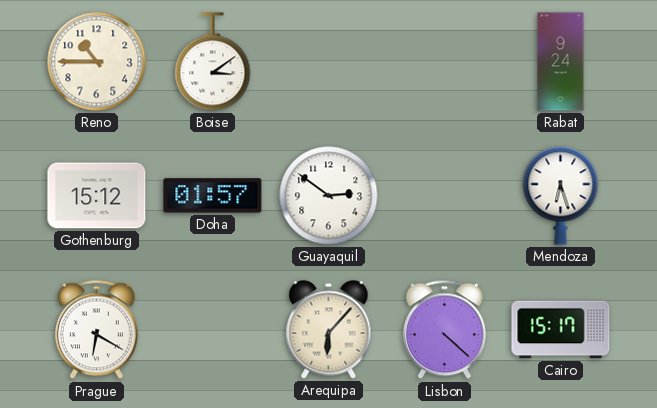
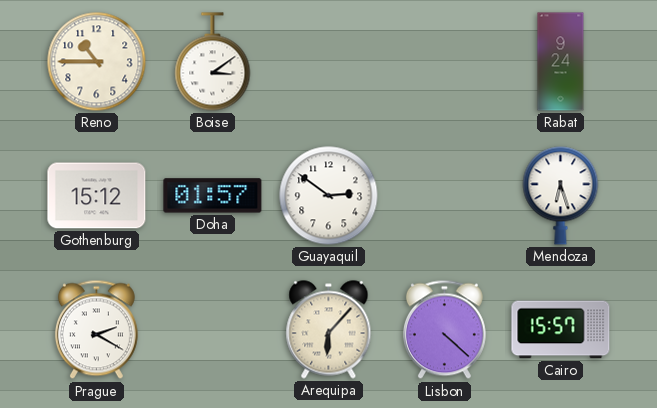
Prague: 6:20 -> 2:20 (96, 330)
Cairo: 15:17 -> 15:57 (561, 330)
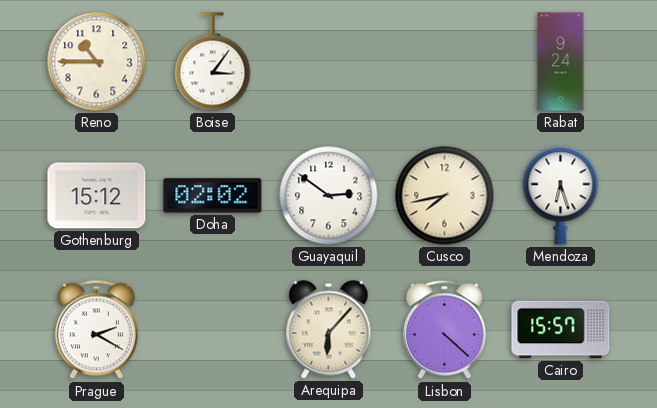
Boise: 3:09 -> 3:06 (213, 62)
Doha: 01:57 -> 02:02 (213, 196)
Cusco: none -> 7:43 (445, 196)
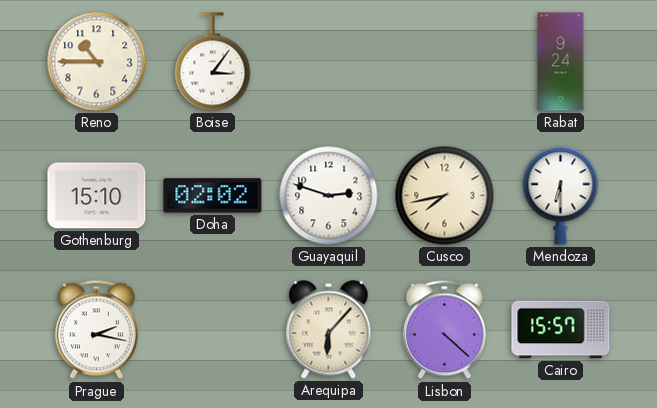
Gothenburg: 15:12 -> 15:10 (97, 196)
Guayaquil: 2:51 -> 2:48 (329, 196)
Mendoza: 6:27 -> 6:30 (561, 196)
Prague: 2:20 -> 2:17 (96, 330)
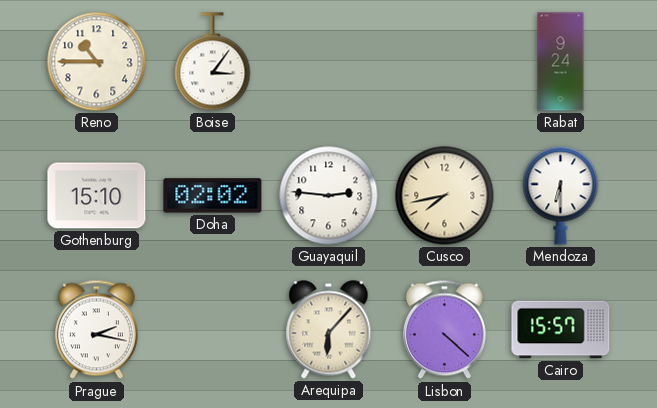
Guayaquil: 2:48 -> 2:46 (329, 196)
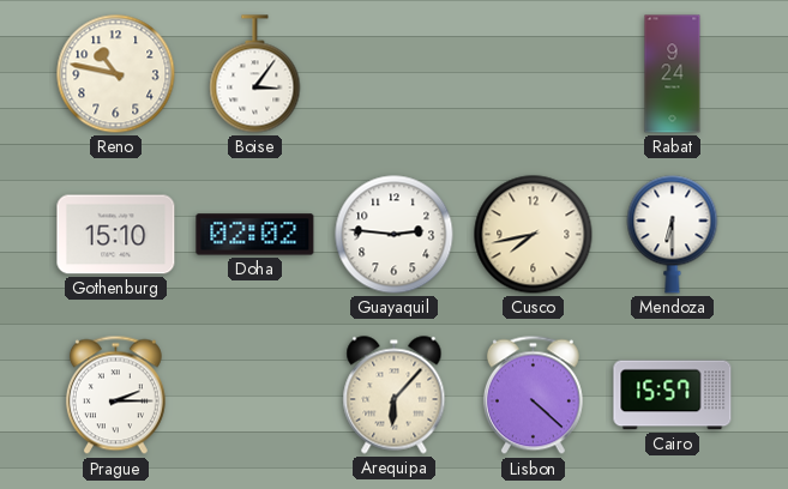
Reno: 10:45 -> 10:47 (116, 74)
Prague: 2:17 -> 2:15 (115, 396)
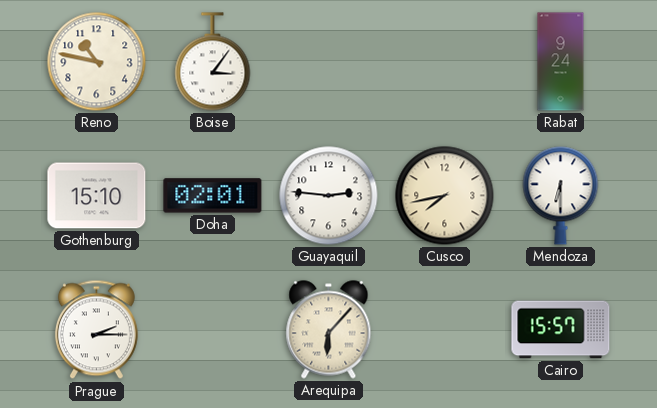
Doha: 02:02 -> 02:01 (213, 196)
Lisbon: 4:22 -> none (533, 396)
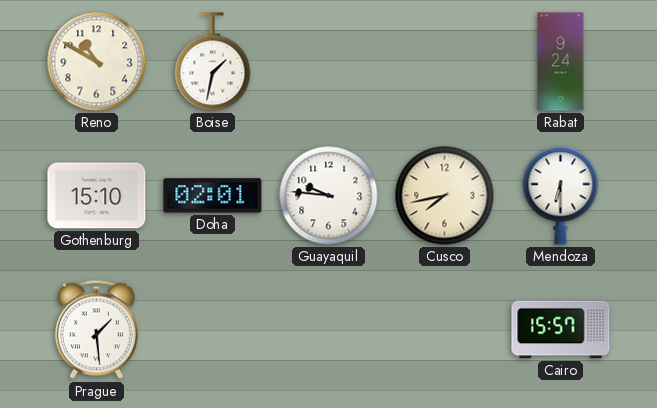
Reno: 10:47 -> 10:50 (97, 62)
Boise: 3:06 -> 1:32 (213, 62)
Guayaquil: 2:46 -> 9:46 (329, 196)
Prague: 2:15 -> 1:29 (96, 330)
Arequipa: 6:07 -> none (329, 330)
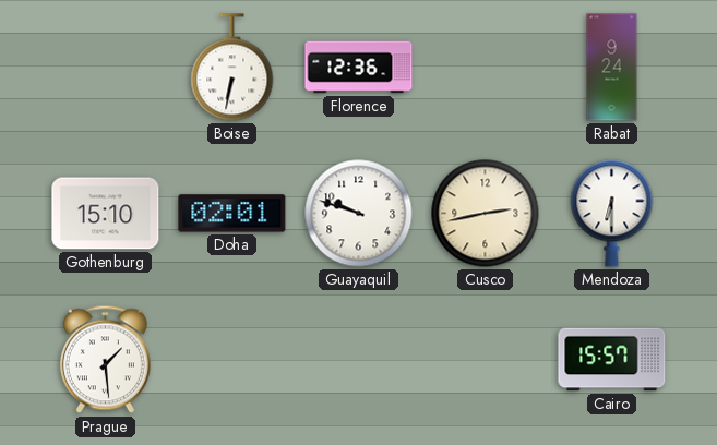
Reno: 10:50 -> none (97, 62)
Boise: 1:32 -> 6:32 (232, 68)
Florence: none -> 12:36 (359, 68)
Guayaquil: 9:46 -> 9:48 (359, 214)
Cusco: 7:43 -> 2:43 (486, 214)
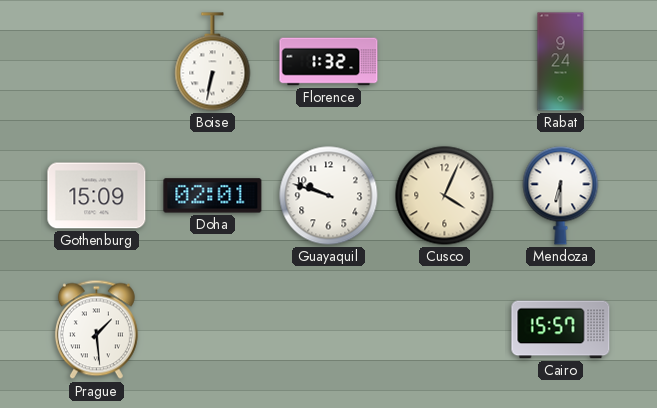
Florence: 12:36 -> 1:32 (329, 62)
Gothenburg: 15:10 -> 15:09 (97, 196)
Cusco: 2:43 -> 4:04 (445, 196)
